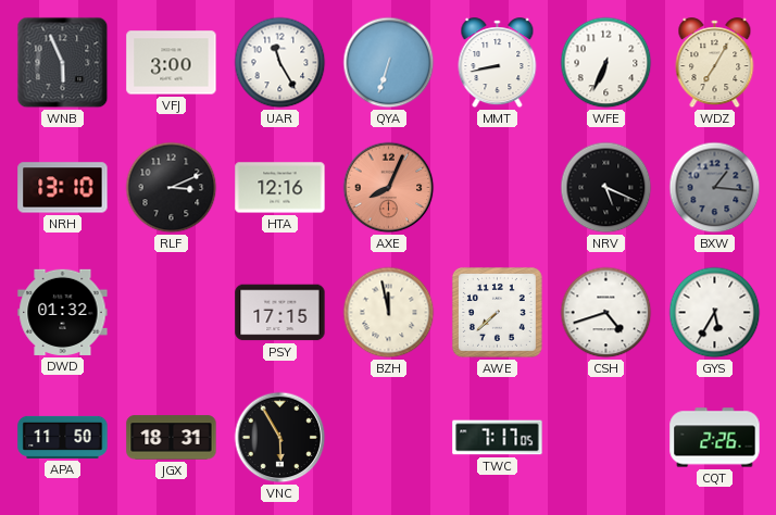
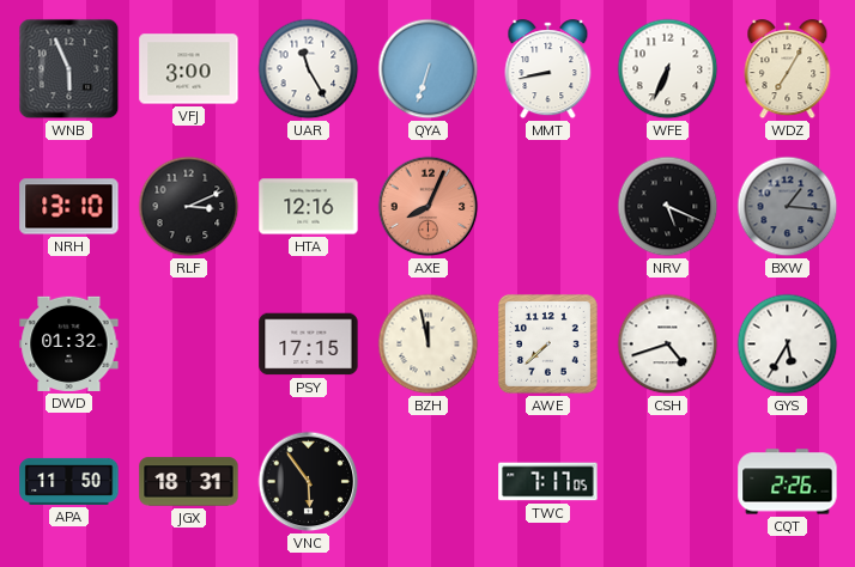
VNC: 5:55 -> 5:54 (309, 482)
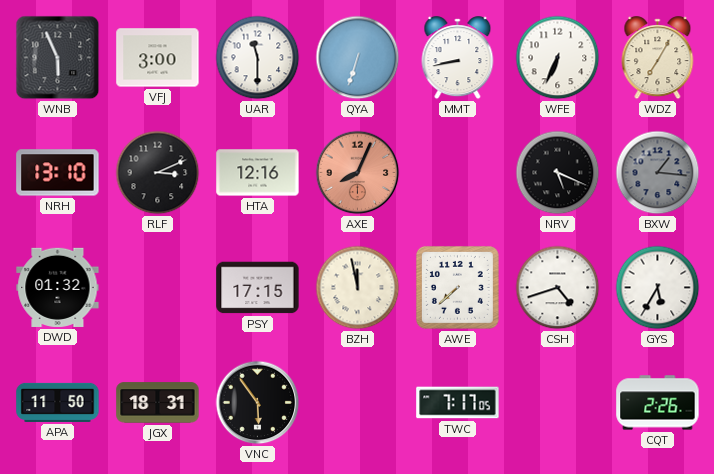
UAR: 11:25 -> 11:30 (258, 58)
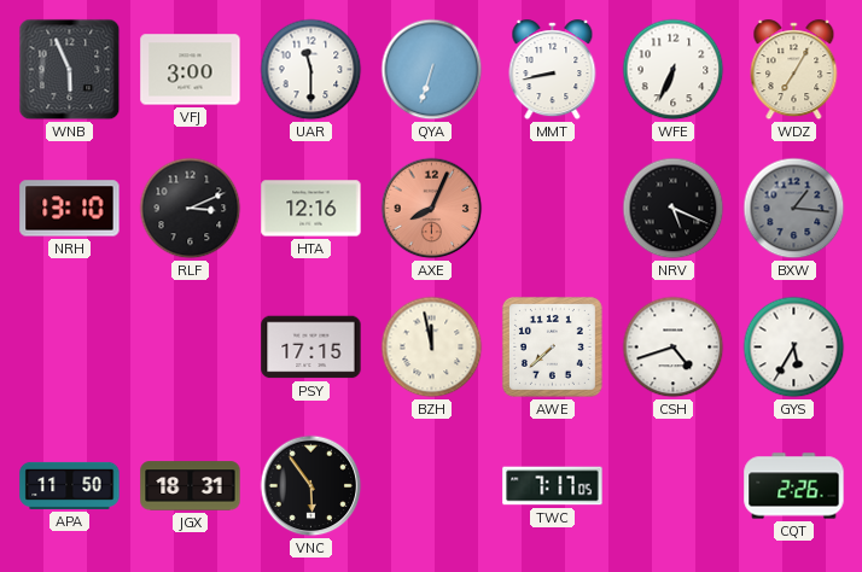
DWD: 01:32 -> none (58, 287)
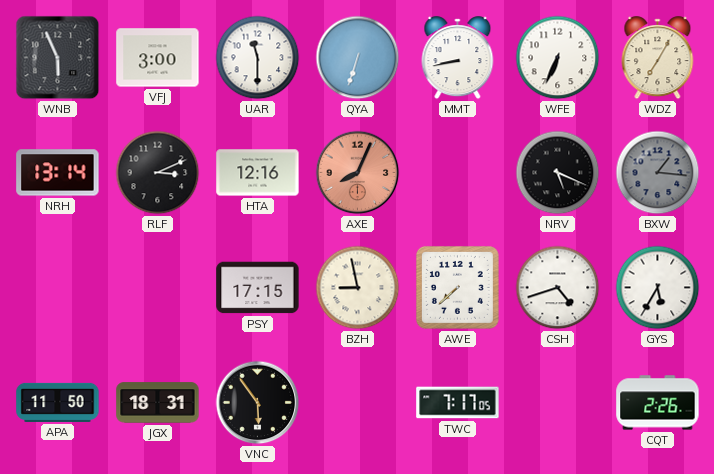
NRH: 13:10 -> 13:14 (58, 173)
BZH: 11:58 -> 8:58 (358, 288)
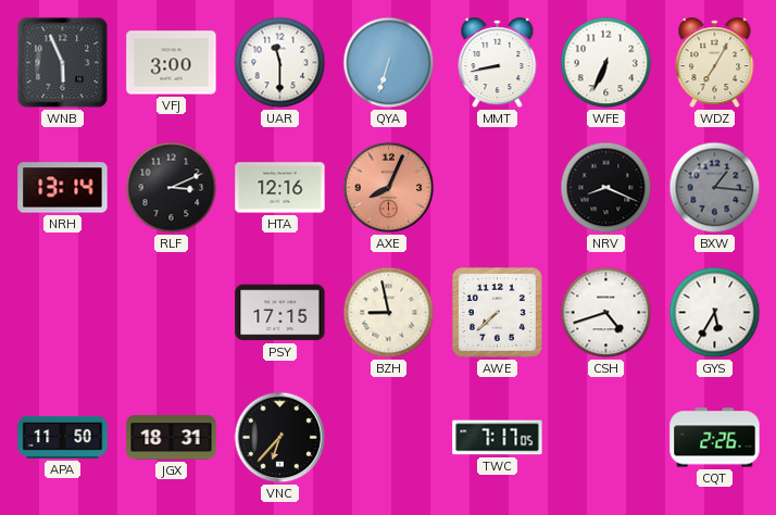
NRV: 5:19 -> 8:19 (606, 188)
VNC: 5:54 -> 6:37 (280, 438)
